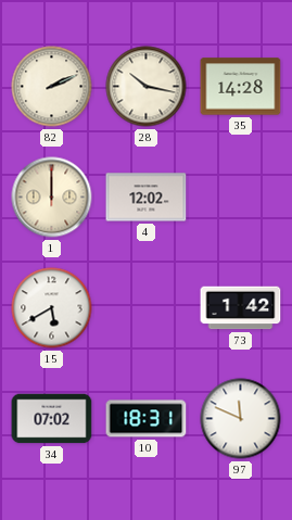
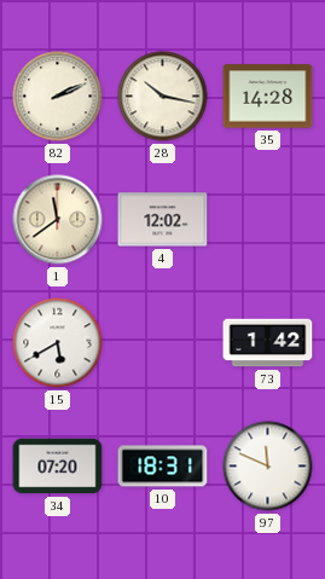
1: 12:00 -> 11:39 (58, 220)
34: 07:02 -> 07:20 (58, 467)
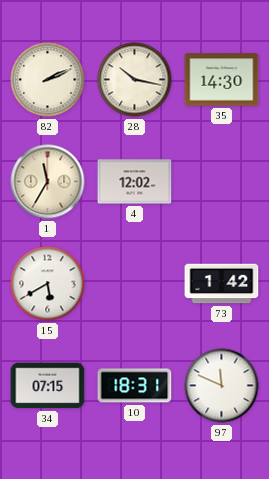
35: 14:28 -> 14:30 (222, 80)
1: 11:39 -> 11:35 (48, 182)
34: 07:20 -> 07:15 (48, 386)
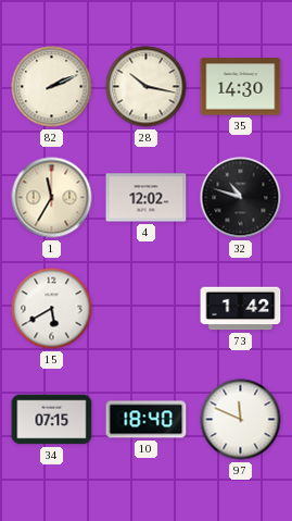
32: none -> 10:48 (241, 198)
10: 18:31 -> 18:40 (147, 420)
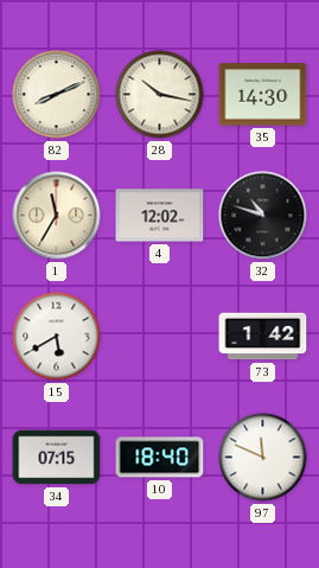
82: 2:11 -> 8:11 (57, 95)
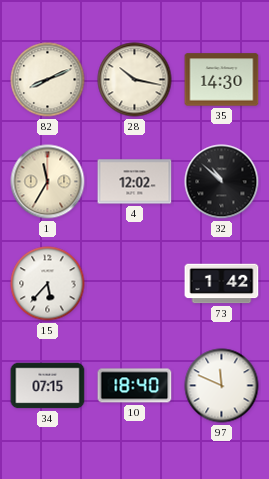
32: 10:48 -> 10:52 (222, 182)
15: 5:40 -> 5:37 (48, 284)
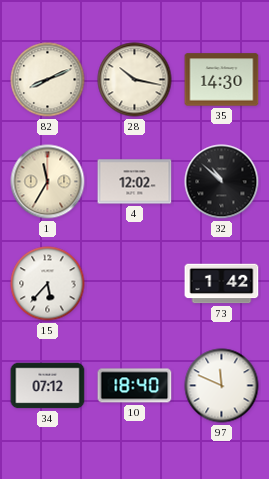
34: 07:15 -> 07:12 (48, 386)
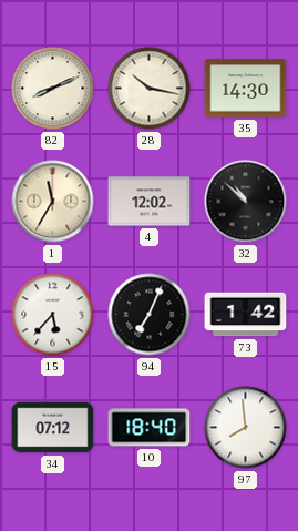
94: none -> 7:04 (150, 315)
97: 11:49 -> 7:59 (246, 428)
